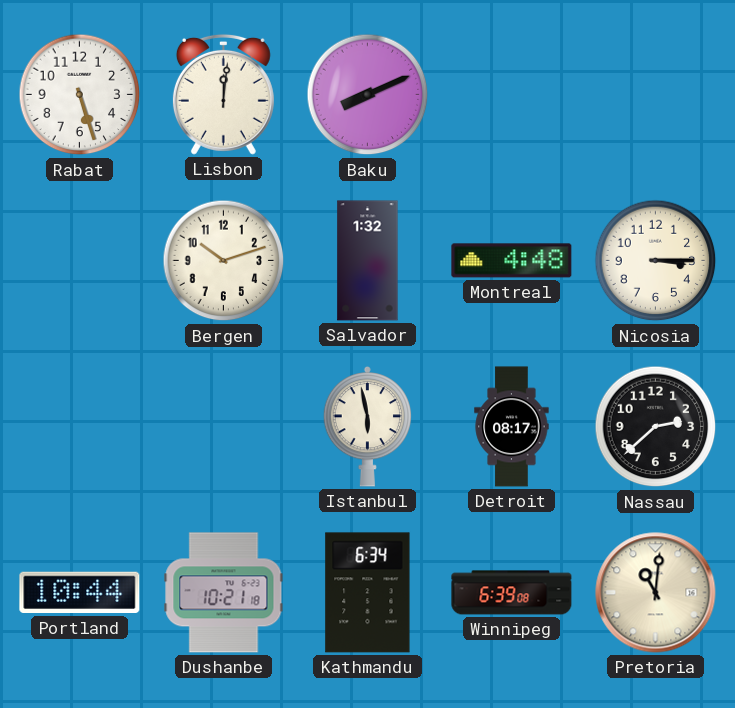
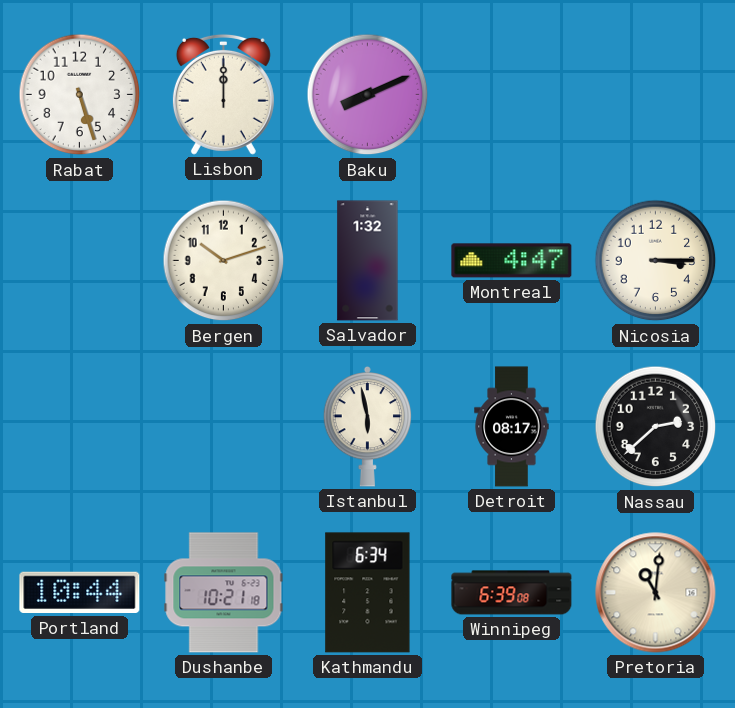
Lisbon: 12:01 -> 12:00 (223, 94)
Montreal: 4:48 -> 4:47 (512, 261)
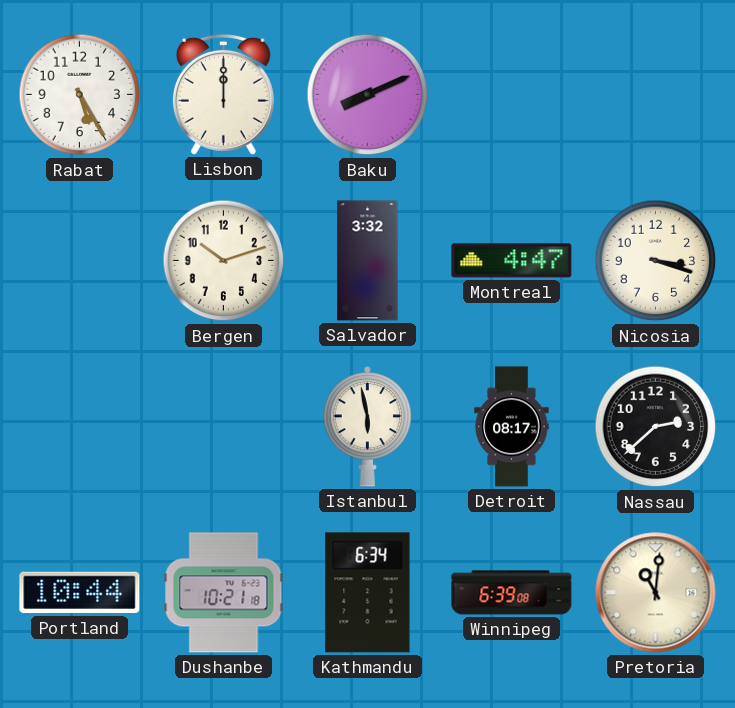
Rabat: 5:27 -> 5:25 (80, 95)
Salvador: 1:32 -> 3:32 (368, 261)
Nicosia: 3:15 -> 3:18 (656, 261)
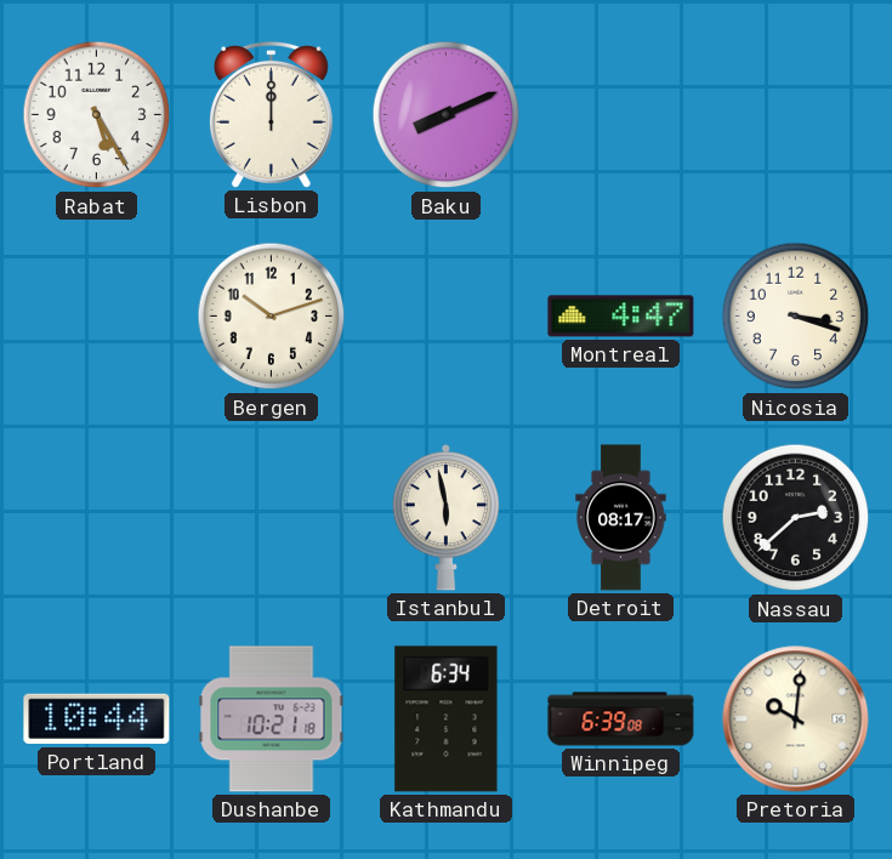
Salvador: 3:32 -> none (368, 261)
Pretoria: 11:01 -> 10:01 (796, 719)
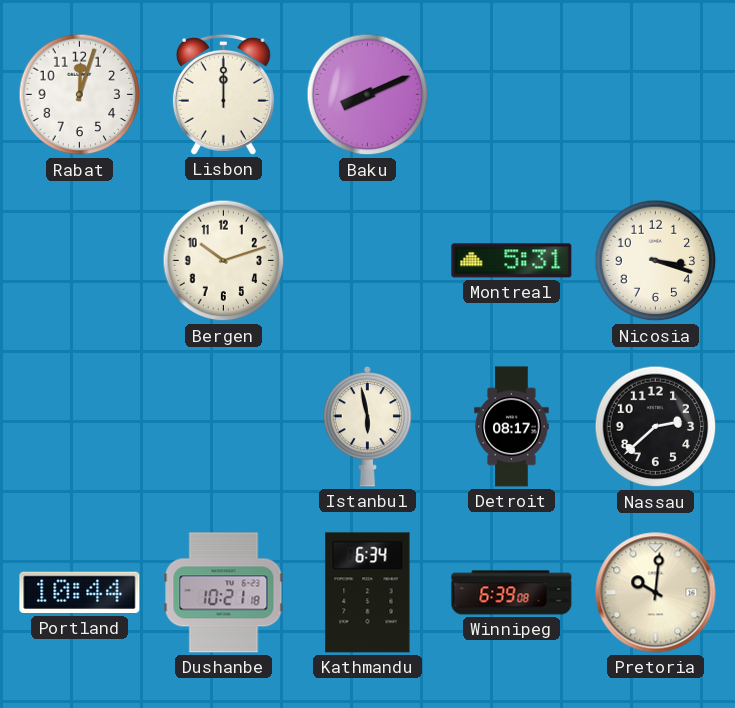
Rabat: 5:25 -> 12:03 (80, 95)
Montreal: 4:47 -> 5:31 (512, 261)
